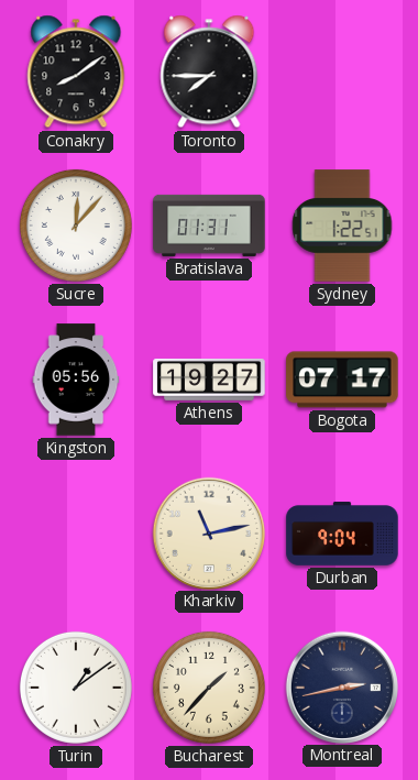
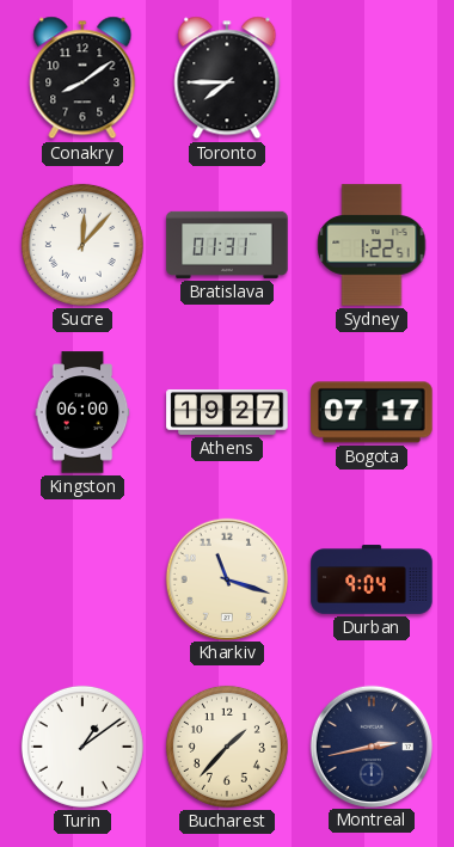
Kingston: 05:56 -> 06:00 (82, 412)
Kharkiv: 11:13 -> 11:18 (226, 578)
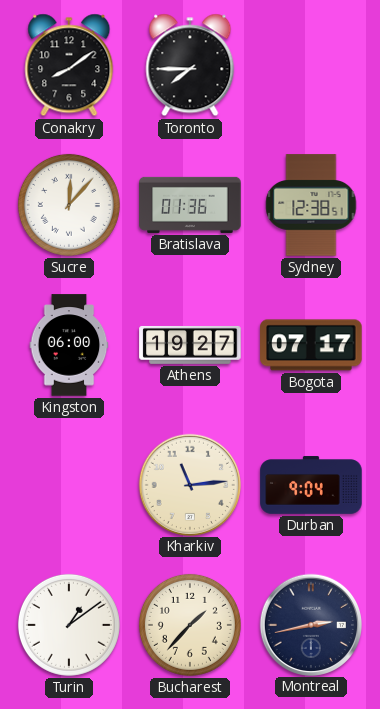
Bratislava: 01:31 -> 01:36 (190, 205)
Sydney: 1:22 -> 12:38 (311, 205)
Kharkiv: 11:18 -> 11:14 (189, 484)
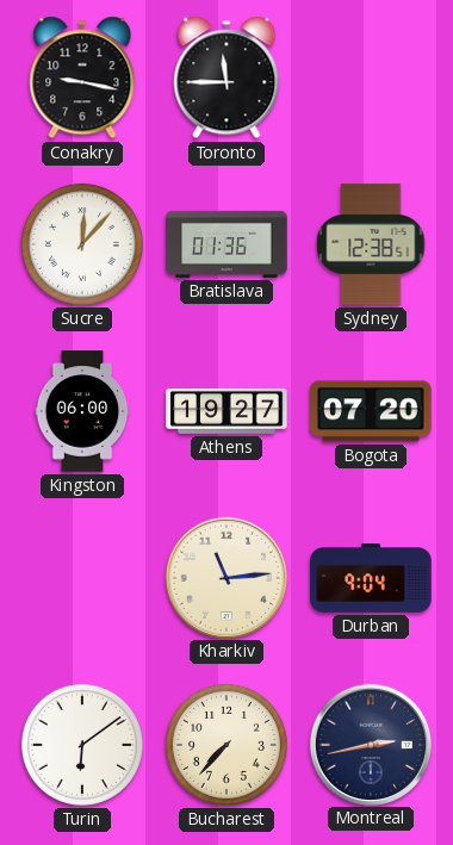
Conakry: 8:09 -> 9:17 (82, 77)
Toronto: 7:45 -> 11:45 (226, 77)
Bogota: 07:17 -> 07:20 (371, 411)
Turin: 1:09 -> 6:09 (82, 745)
Bucharest: 1:37 -> 7:37 (226, 745)
